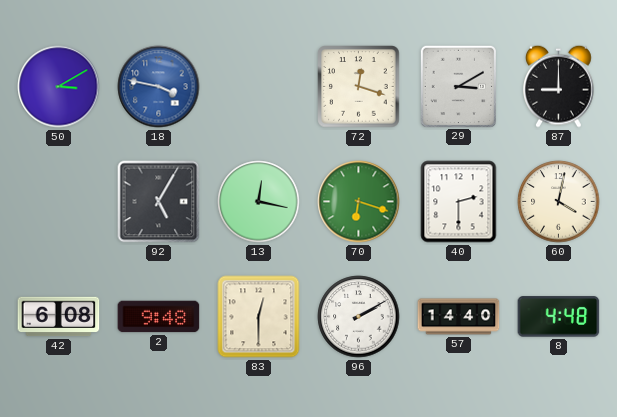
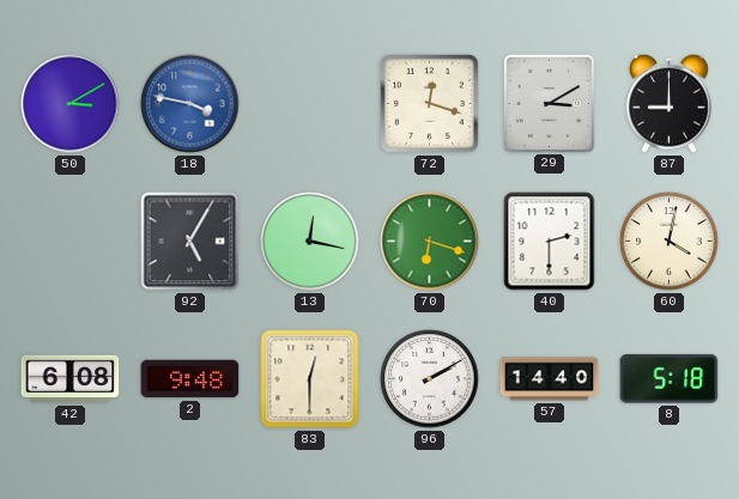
8: 4:48 -> 5:18 (670, 379)
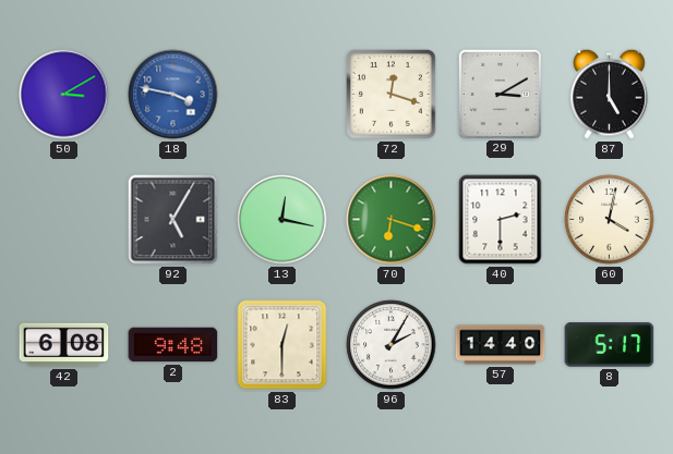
87: 9:00 -> 5:00 (610, 94)
96: 2:10 -> 2:05 (392, 345)
8: 5:18 -> 5:17 (610, 345)
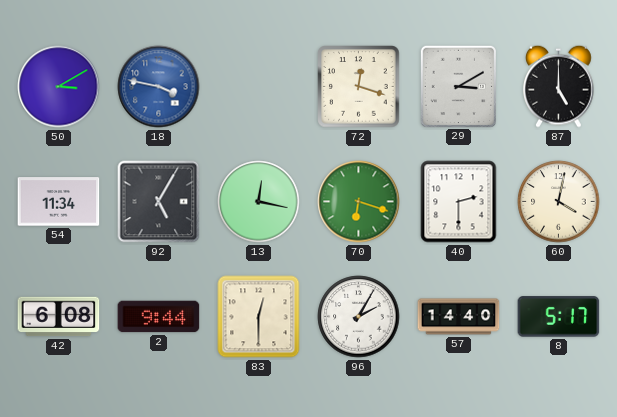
54: none -> 11:34 (59, 202)
2: 9:48 -> 9:44 (159, 317)
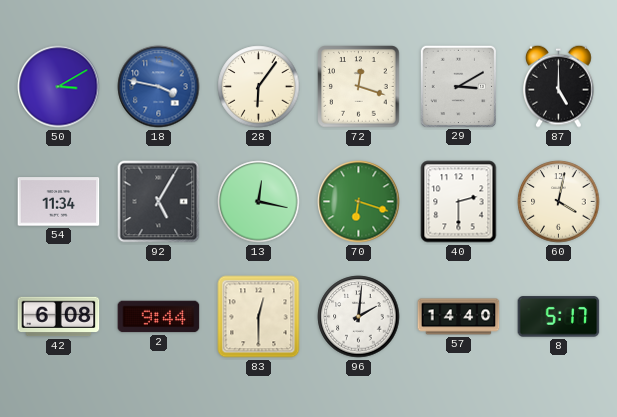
28: none -> 6:06 (259, 87)
96: 2:05 -> 2:01 (359, 317)
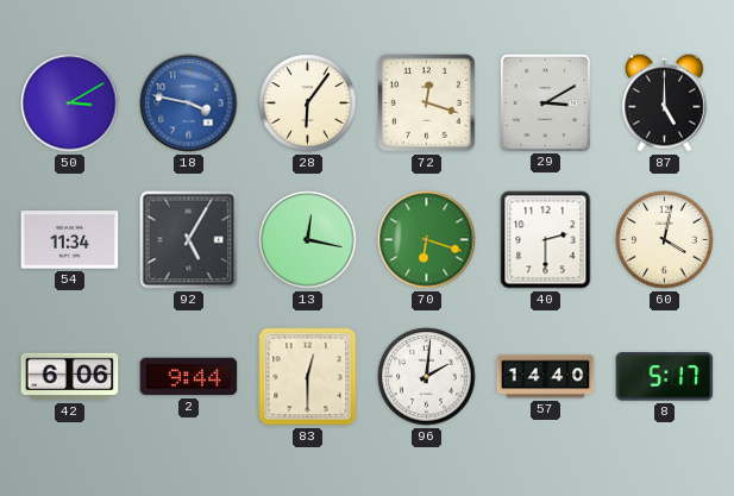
42: 6:08 -> 6:06 (70, 377)
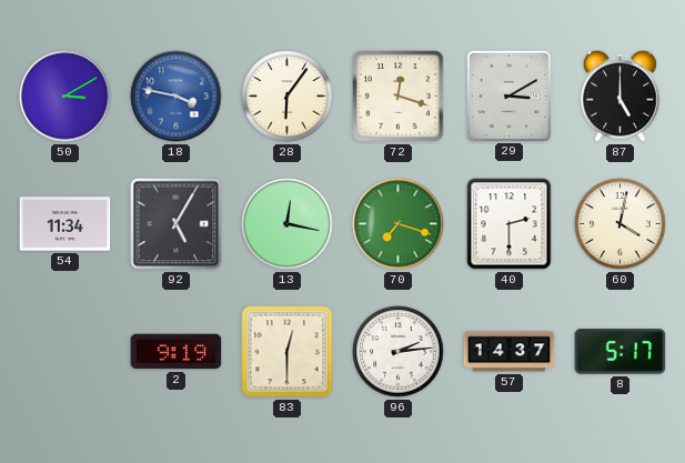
70: 6:18 -> 7:18 (399, 224)
42: 6:06 -> none (70, 377)
2: 9:44 -> 9:19 (177, 352)
96: 2:01 -> 2:14 (399, 352)
57: 14:40 -> 14:37 (510, 352)
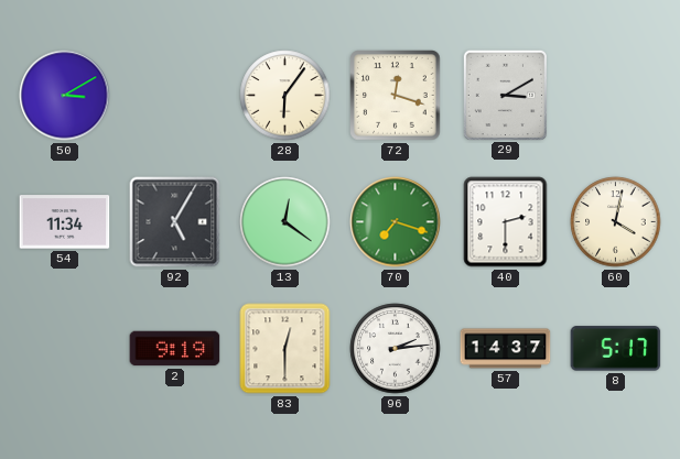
18: 3:47 -> none (177, 97)
87: 5:00 -> none (621, 95)
13: 12:17 -> 12:21 (285, 222)
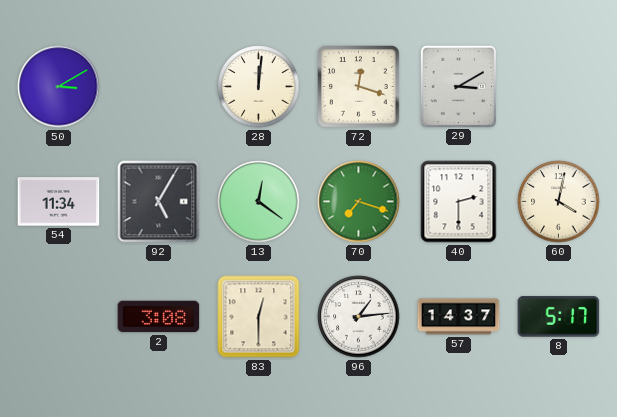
28: 6:06 -> 12:01 (259, 87)
2: 9:19 -> 3:08 (159, 317)
96: 2:14 -> 1:14 (359, 317)
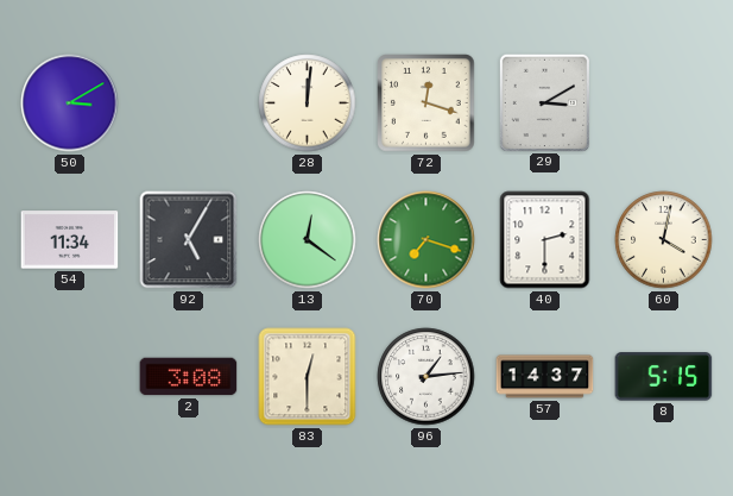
8: 5:17 -> 5:15 (664, 377)
